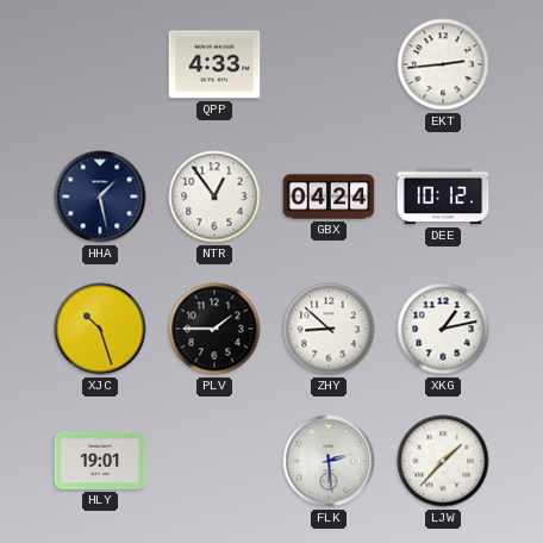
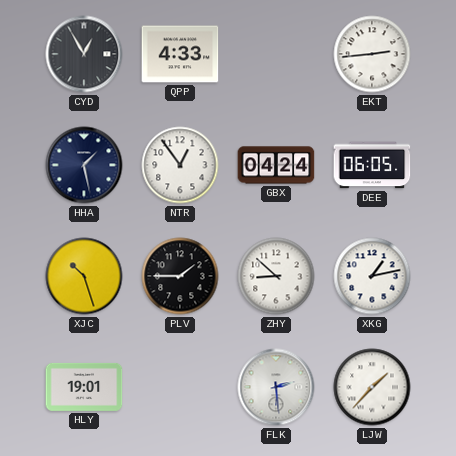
CYD: none -> 12:55 (84, 54)
DEE: 10:12 -> 06:05 (372, 165)
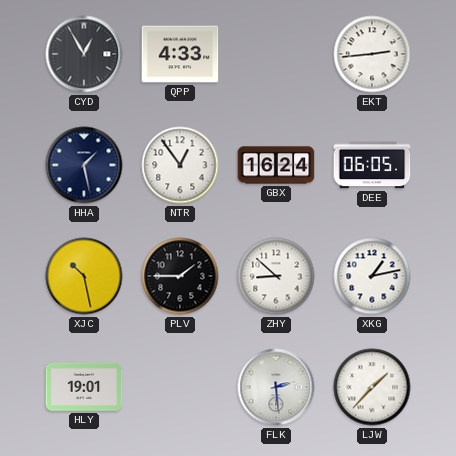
GBX: 04:24 -> 16:24 (276, 165)
XJC: 10:27 -> 10:28 (84, 276)
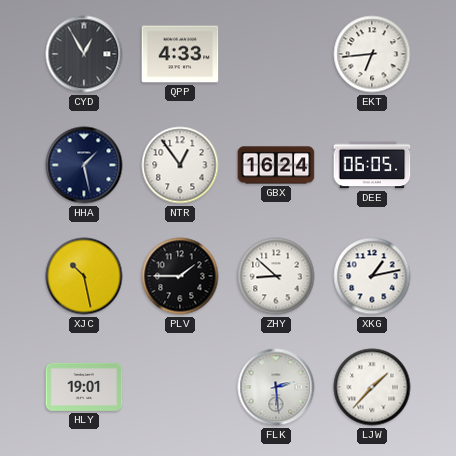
EKT: 2:44 -> 6:44 (372, 54)
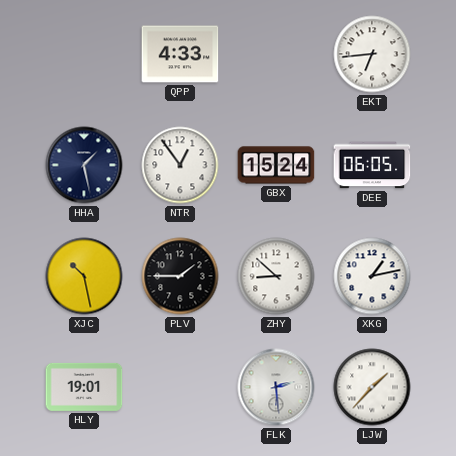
CYD: 12:55 -> none (84, 54)
GBX: 16:24 -> 15:24 (276, 165)
